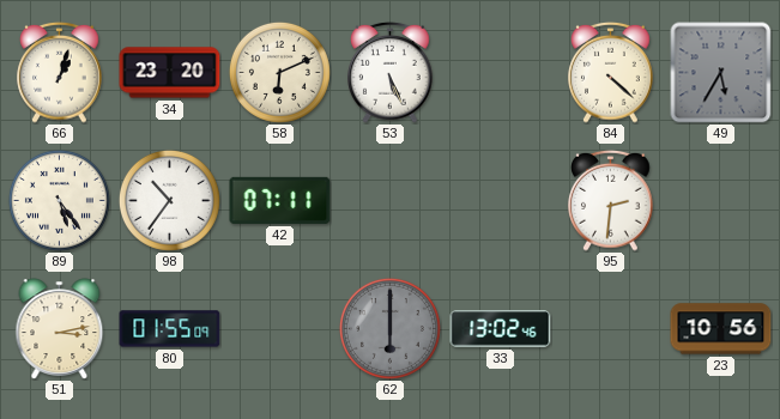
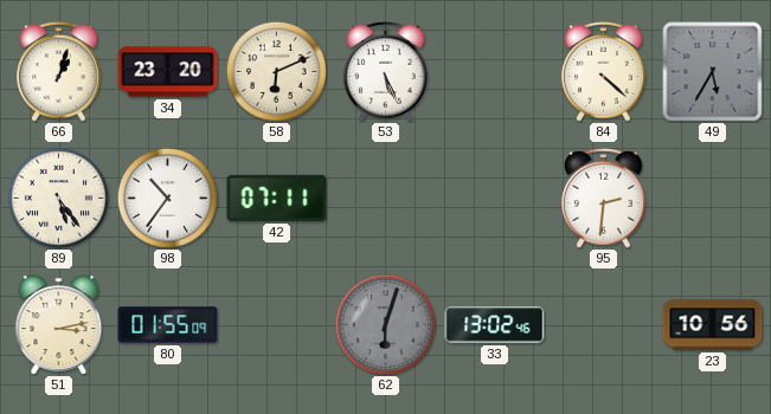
62: 6:00 -> 6:03 (385, 324)
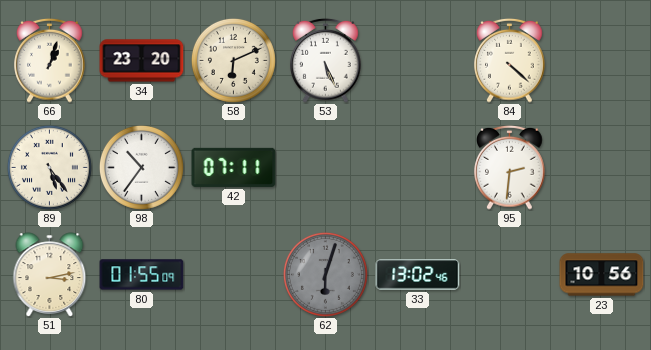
49: 5:35 -> none (713, 72)
